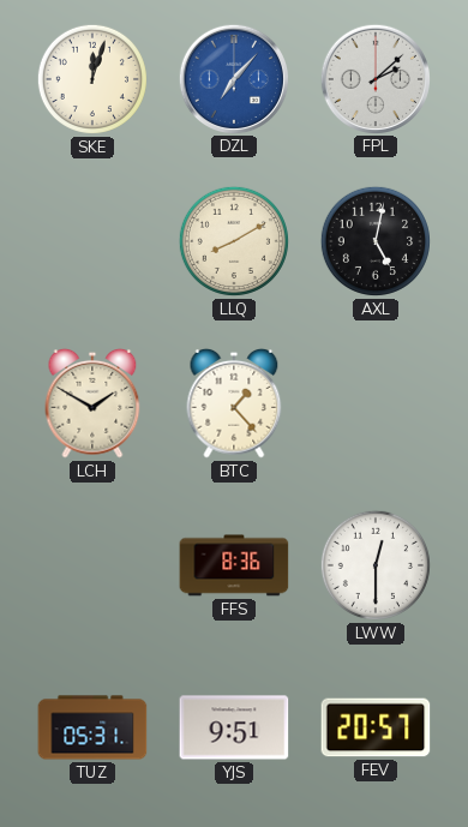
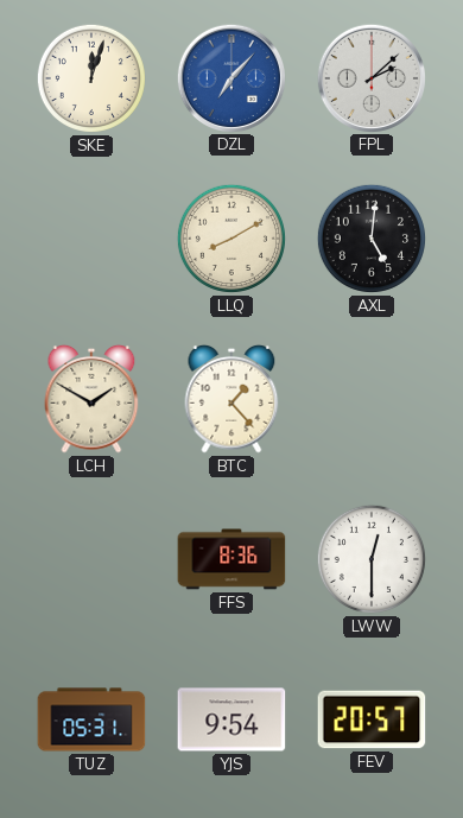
AXL: 5:02 -> 5:01 (372, 239)
YJS: 9:51 -> 9:54 (231, 719)
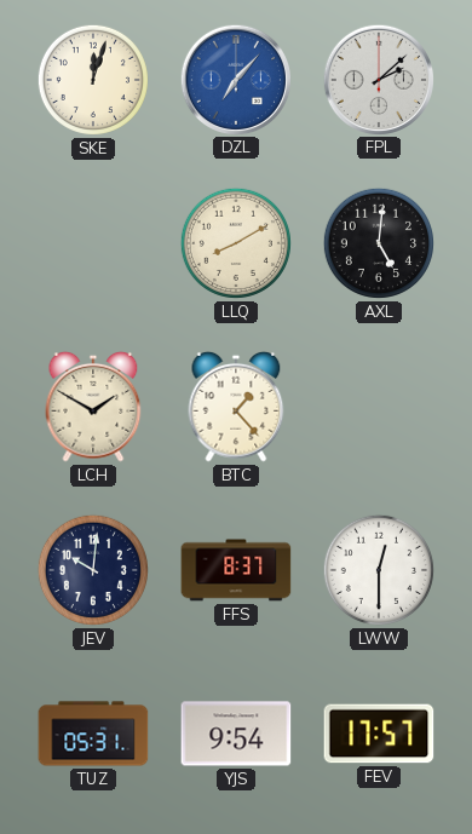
JEV: none -> 10:01 (93, 570)
FFS: 8:36 -> 8:37 (236, 570)
FEV: 20:57 -> 17:57 (379, 734)
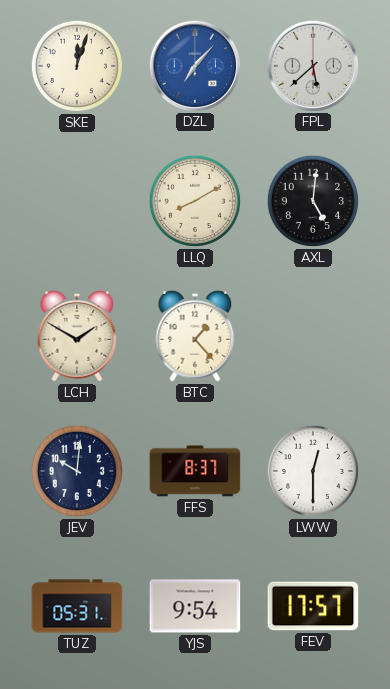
FPL: 2:08 -> 5:38 (312, 65)
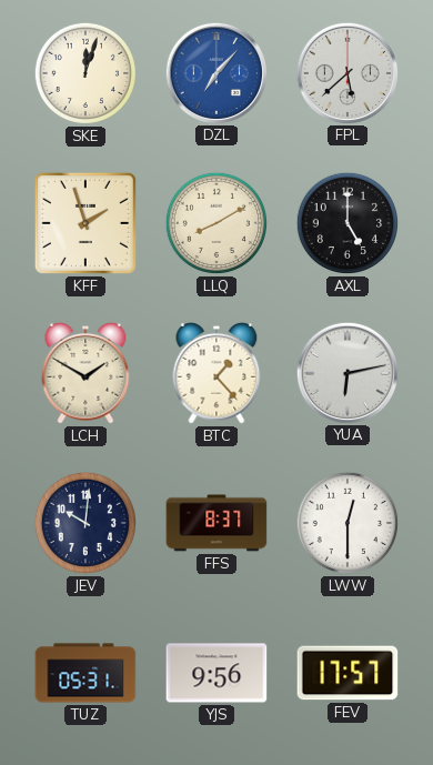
KFF: none -> 1:57 (85, 223)
AXL: 5:01 -> 5:00 (348, 223)
YUA: none -> 6:13 (346, 372)
YJS: 9:54 -> 9:56 (216, 673)
